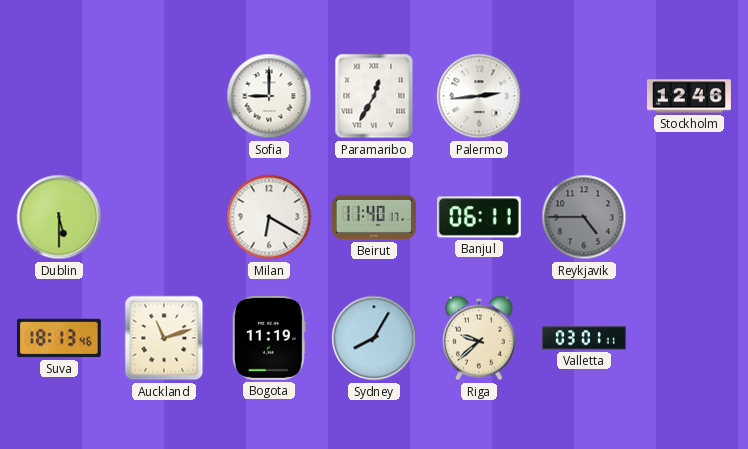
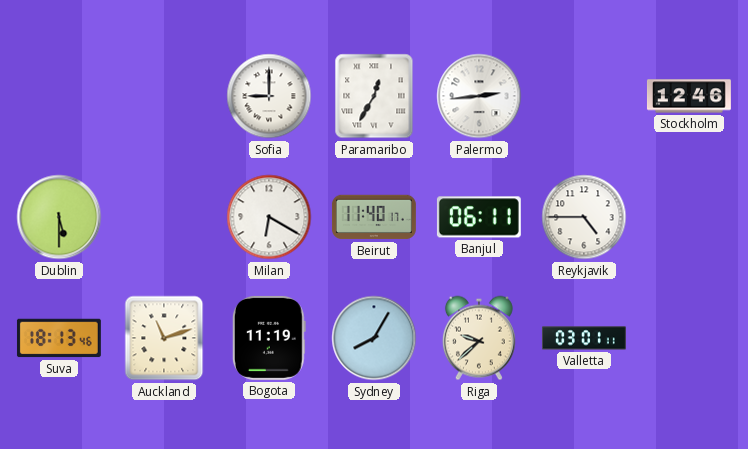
Reykjavik dial: grey -> white (584, 217)
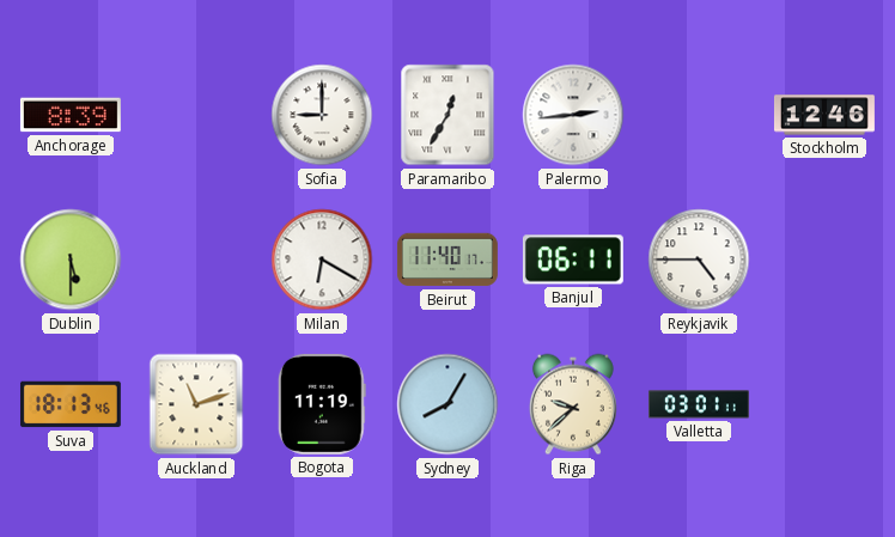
Anchorage: none -> 8:39 (71, 115)
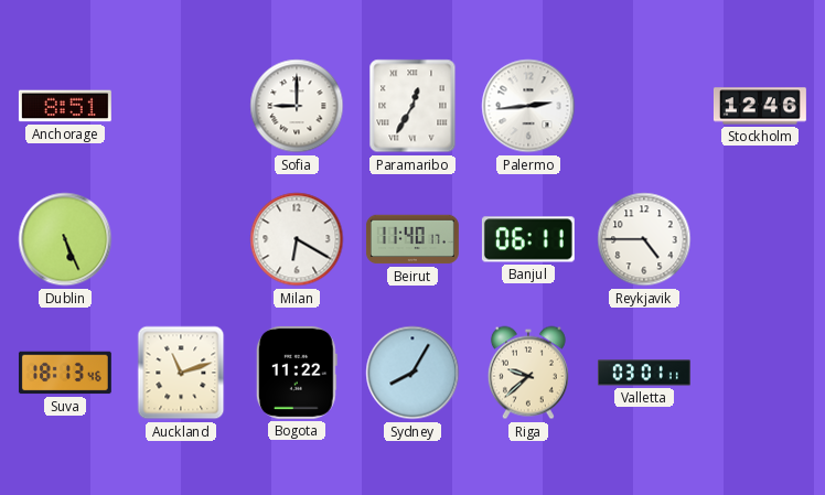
Anchorage: 8:39 -> 8:51 (65, 106)
Dublin: 5:30 -> 5:26 (65, 239)
Bogota: 11:19 -> 11:22 (297, 373)
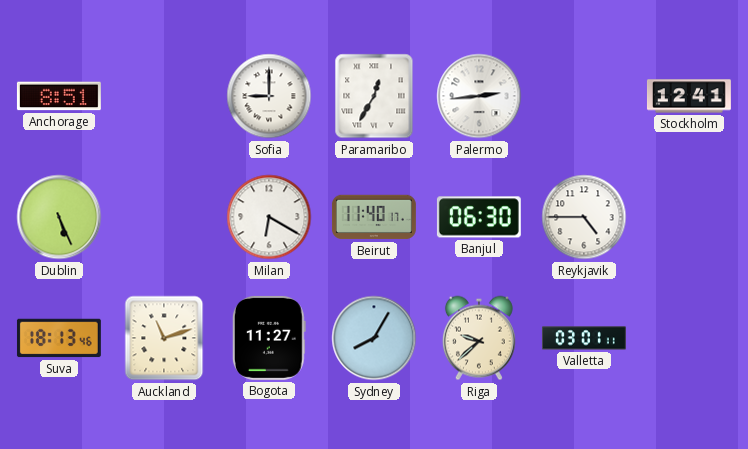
Stockholm: 12:46 -> 12:41 (689, 96)
Banjul: 06:11 -> 06:30 (479, 217)
Bogota: 11:22 -> 11:27 (269, 338)
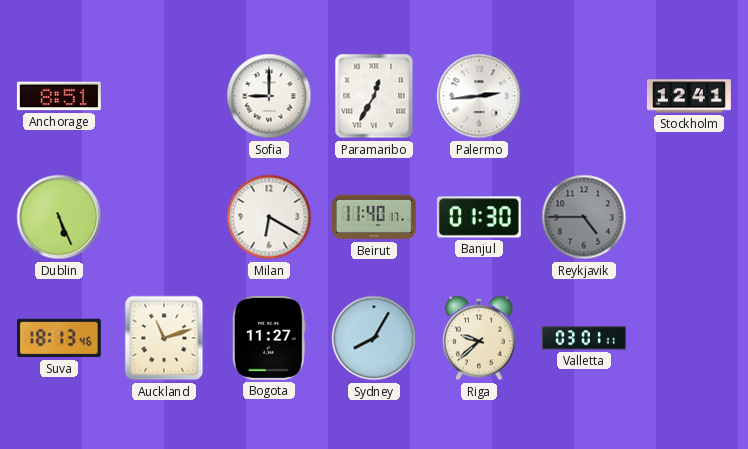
Banjul: 06:30 -> 01:30 (479, 217)
Reykjavik dial: white -> grey (584, 217)
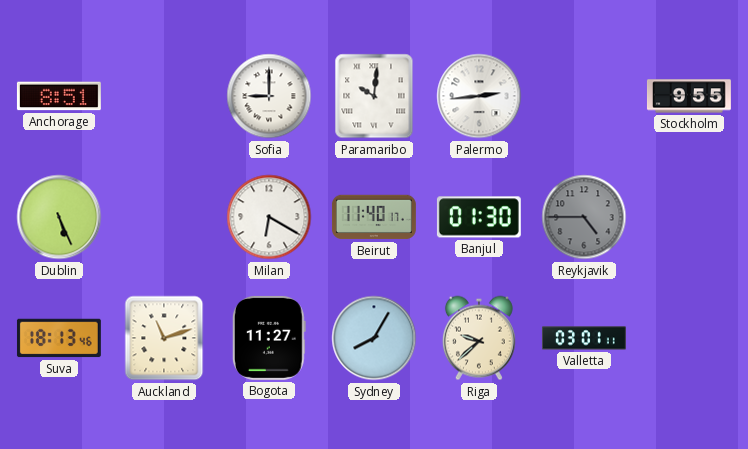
Paramaribo: 12:35 -> 10:01 (374, 96)
Stockholm: 12:41 -> 9:55 (689, 96)
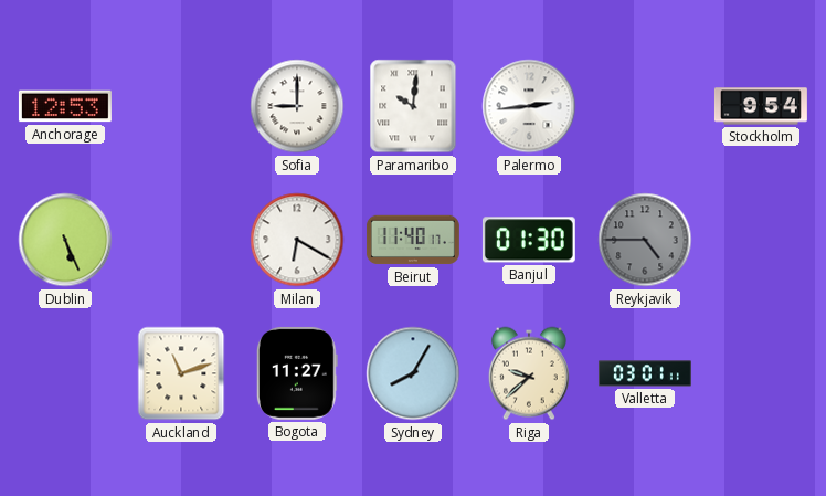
Anchorage: 8:51 -> 12:53 (65, 106)
Stockholm: 9:55 -> 9:54 (761, 106)
Suva: 18:13 -> none (59, 338)
